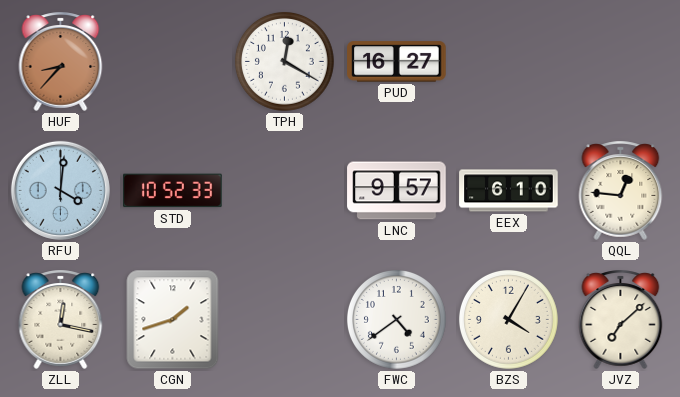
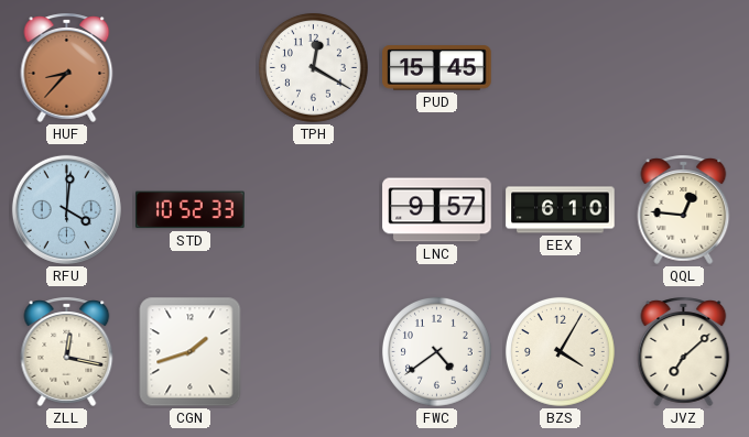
PUD: 16:27 -> 15:45 (437, 68)
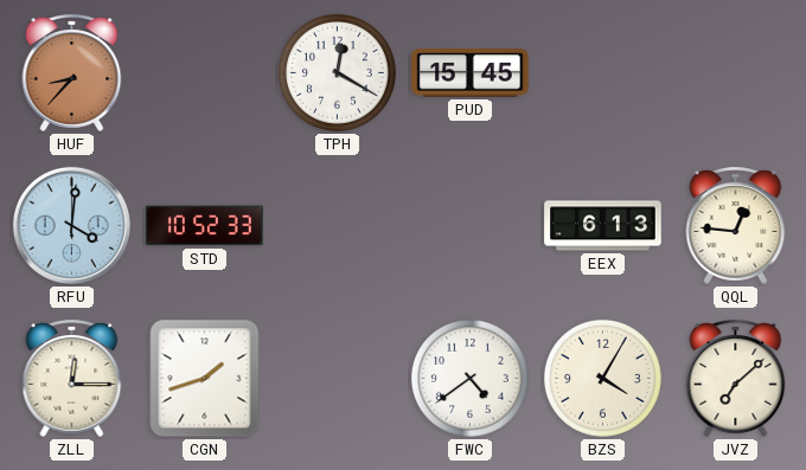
LNC: 9:57 -> none (437, 210)
EEX: 6:10 -> 6:13 (603, 226)
ZLL: 12:17 -> 12:15 (72, 378)
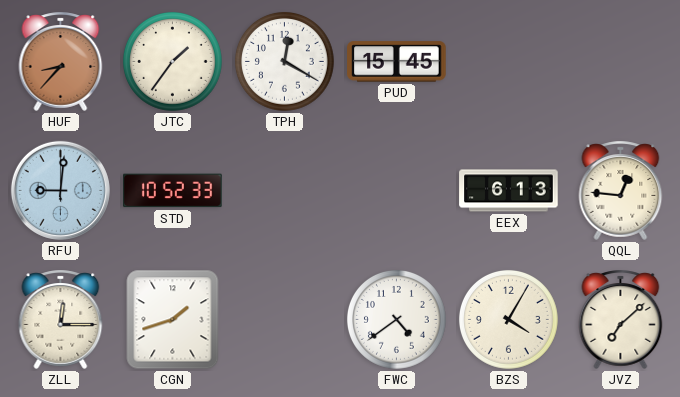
JTC: none -> 1:36 (173, 62)
RFU: 4:01 -> 9:01 (60, 190)
